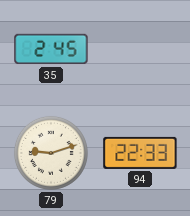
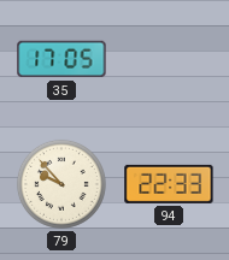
35: 2:45 -> 17:05 (61, 59)
79: 9:12 -> 9:53 (61, 184)
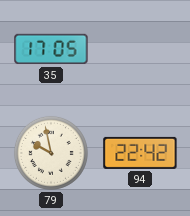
79: 9:53 -> 9:58 (51, 153)
94: 22:33 -> 22:42 (140, 153)
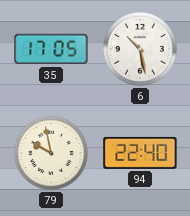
6: none -> 10:28 (140, 49)
94: 22:42 -> 22:40 (140, 153)
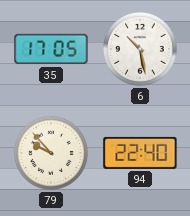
79: 9:58 -> 9:53 (51, 153)
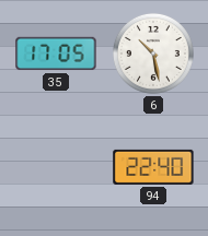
79: 9:53 -> none (51, 153)
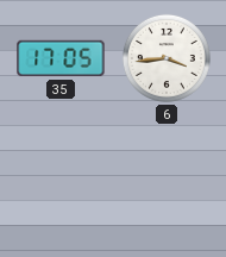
6: 10:28 -> 3:44 (167, 58)
94: 22:40 -> none (153, 167)
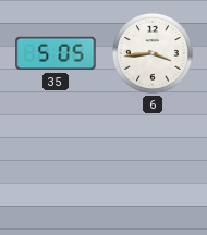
35: 17:05 -> 5:05 (56, 53)
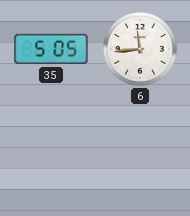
6: 3:44 -> 11:44 (140, 49)
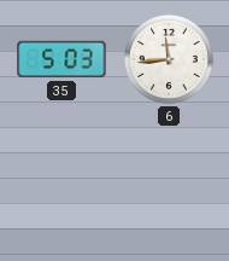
35: 5:05 -> 5:03 (61, 59)
